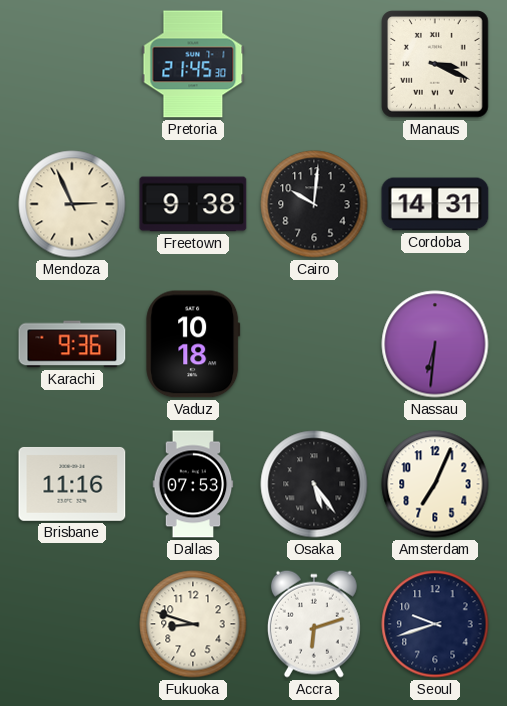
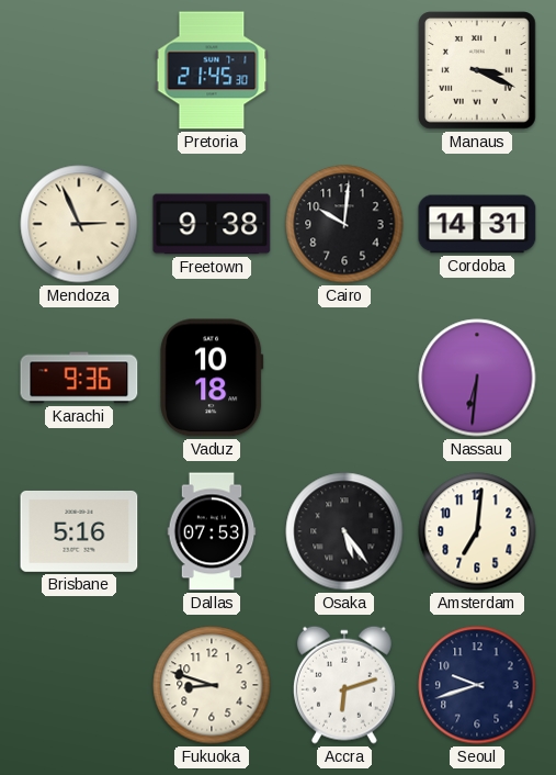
Brisbane: 11:16 -> 5:16 (79, 531)
Amsterdam: 7:04 -> 7:01 (477, 531)
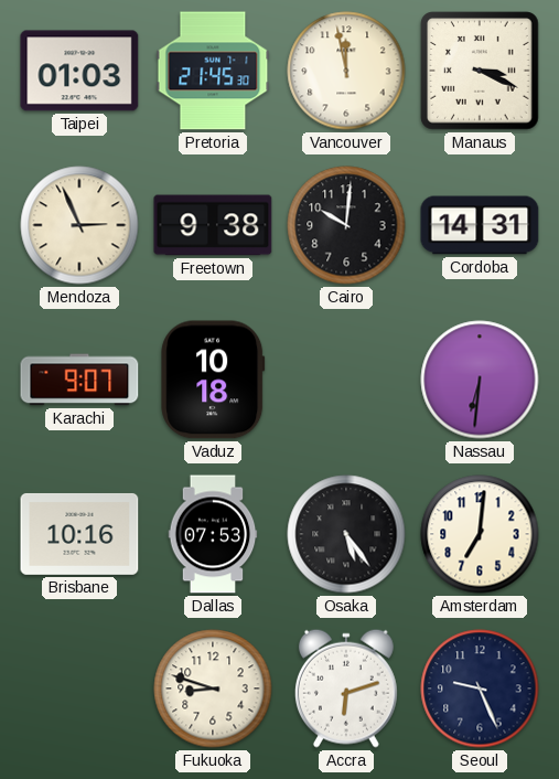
Taipei: none -> 01:03 (79, 71)
Vancouver: none -> 11:58 (346, 71)
Karachi: 9:36 -> 9:07 (79, 380)
Brisbane: 5:16 -> 10:16 (79, 534)
Seoul: 9:42 -> 9:26 (480, 689)
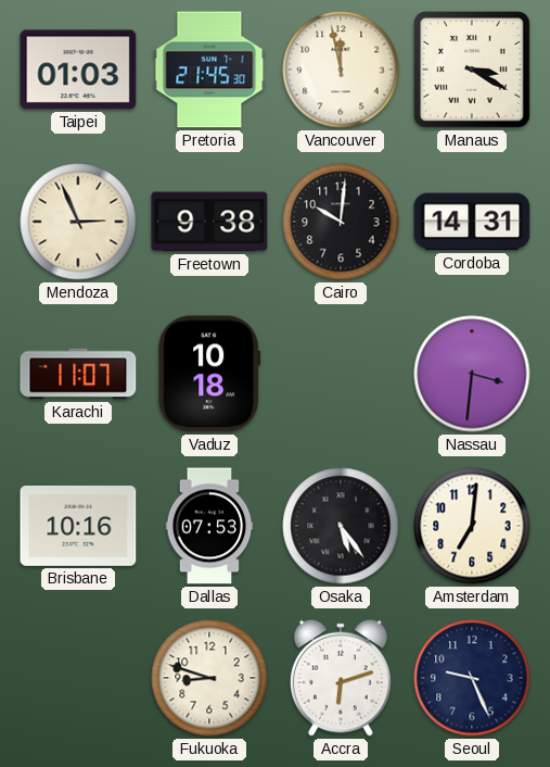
Manaus: 3:19 -> 3:20 (472, 70)
Karachi: 9:07 -> 11:07 (78, 374)
Nassau: 6:31 -> 3:31 (472, 374)
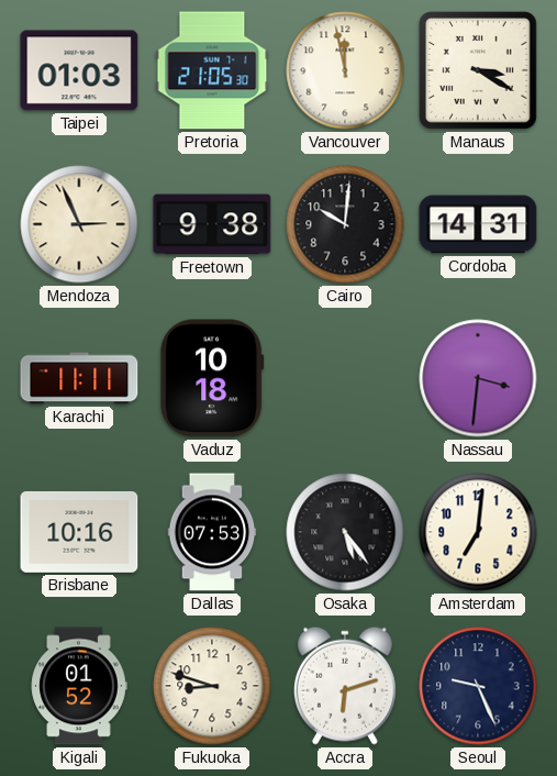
Pretoria: 21:45 -> 21:05 (212, 70)
Karachi: 11:07 -> 11:11 (79, 378)
Kigali: none -> 01:52 (79, 686)
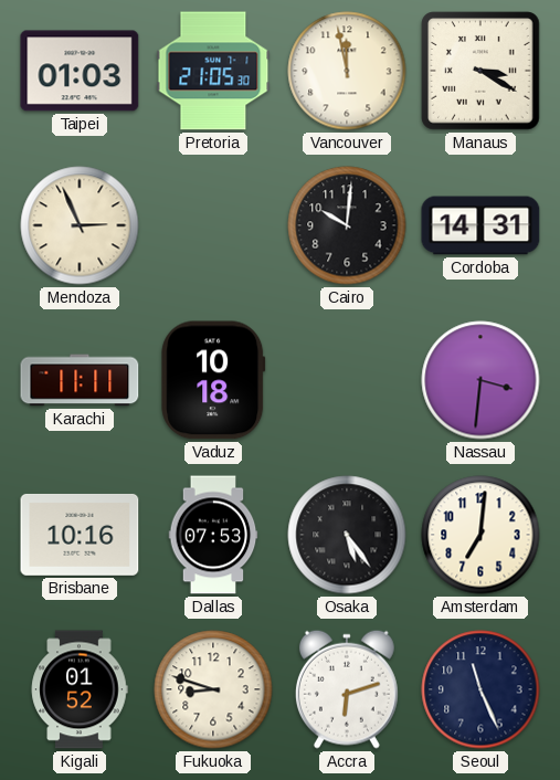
Freetown: 9:38 -> none (212, 224)
Seoul: 9:26 -> 11:26 (480, 689)
